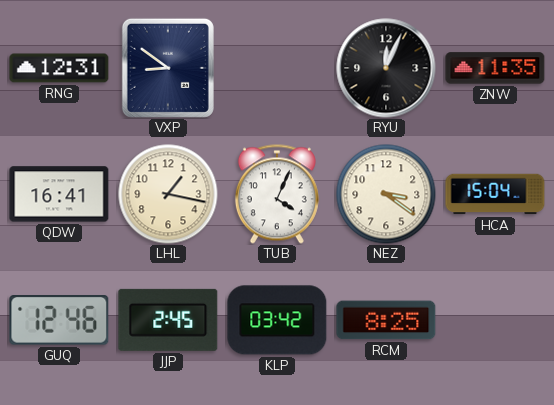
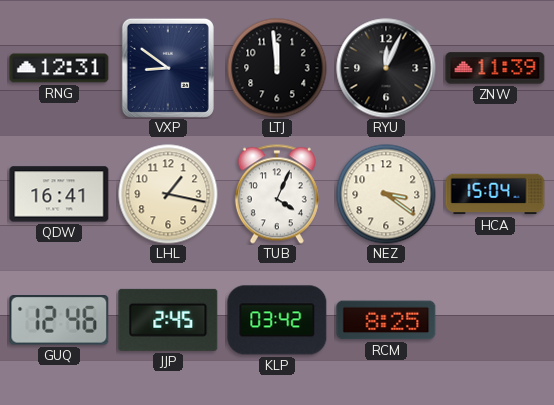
LTJ: none -> 11:59 (277, 68)
ZNW: 11:35 -> 11:39 (495, 68)
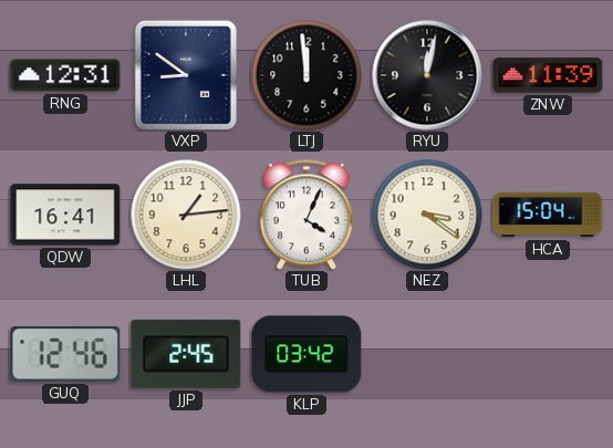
RYU: 12:04 -> 12:02 (427, 75)
LHL: 1:17 -> 1:14 (186, 215)
RCM: 8:25 -> none (386, 320)
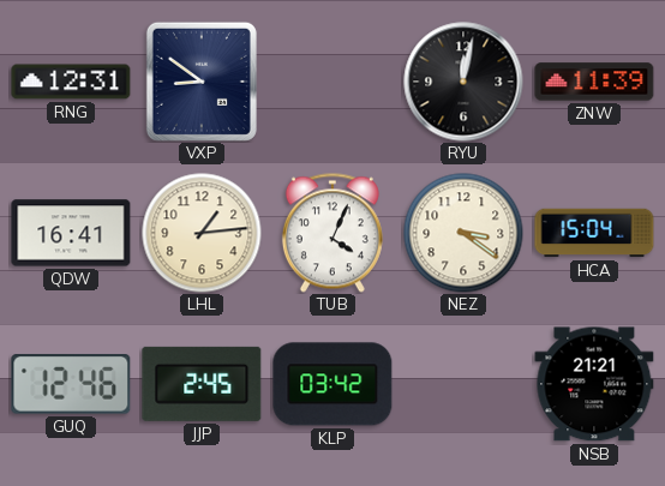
LTJ: 11:59 -> none (306, 75)
NSB: none -> 21:21 (594, 384)
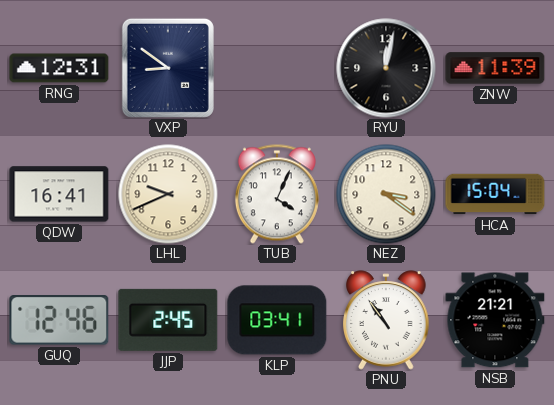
LHL: 1:14 -> 9:41 (168, 194)
KLP: 03:42 -> 03:41 (277, 320)
PNU: none -> 10:54 (386, 320)
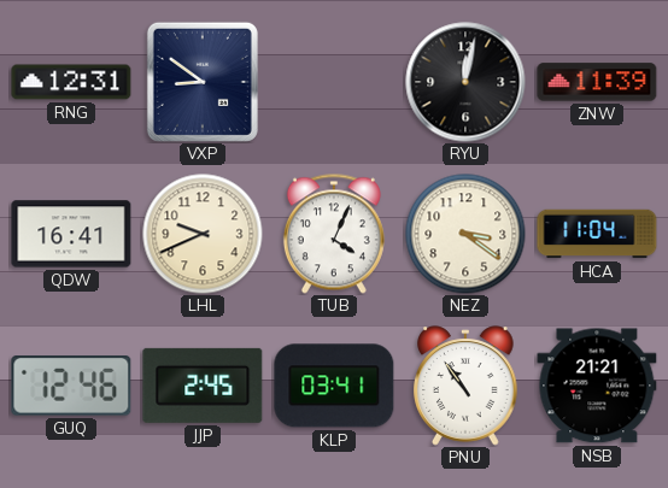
HCA: 15:04 -> 11:04 (597, 234)
